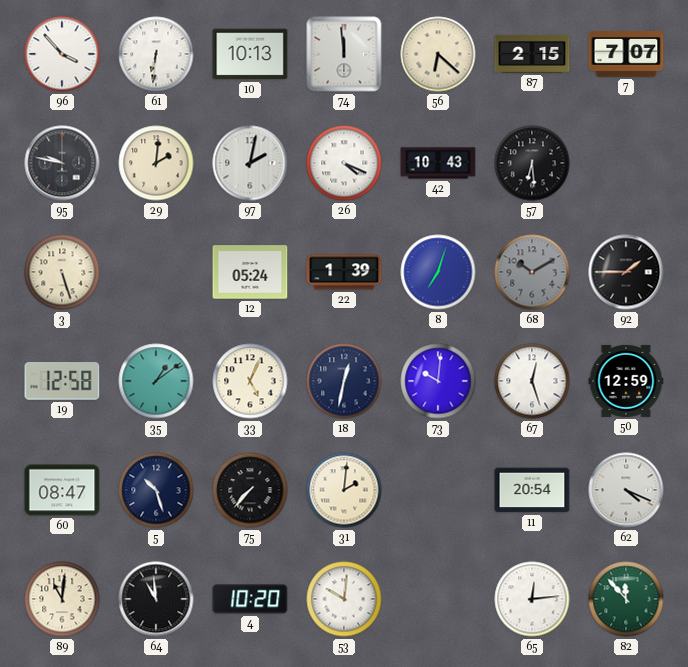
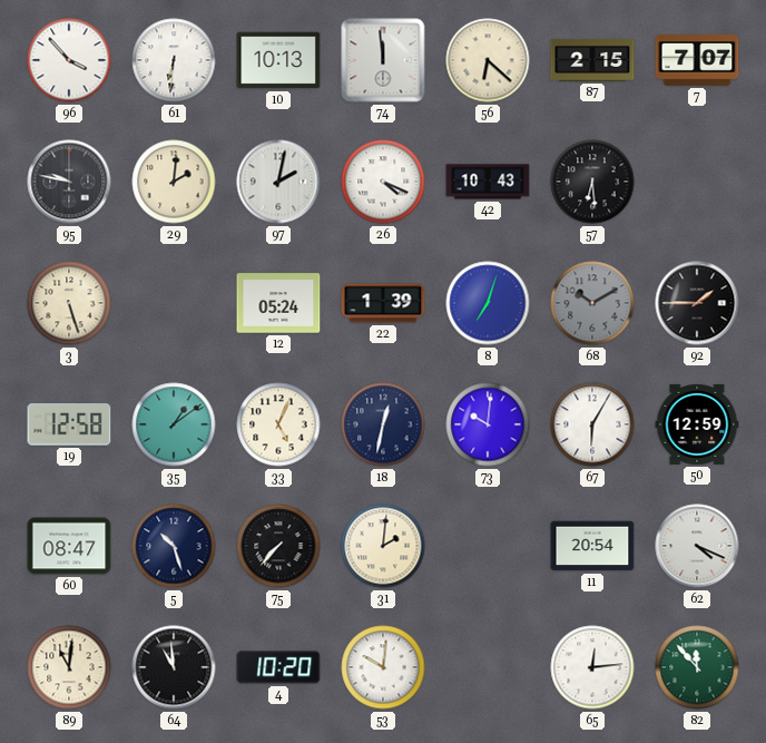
67: 12:27 -> 6:05 (592, 424)
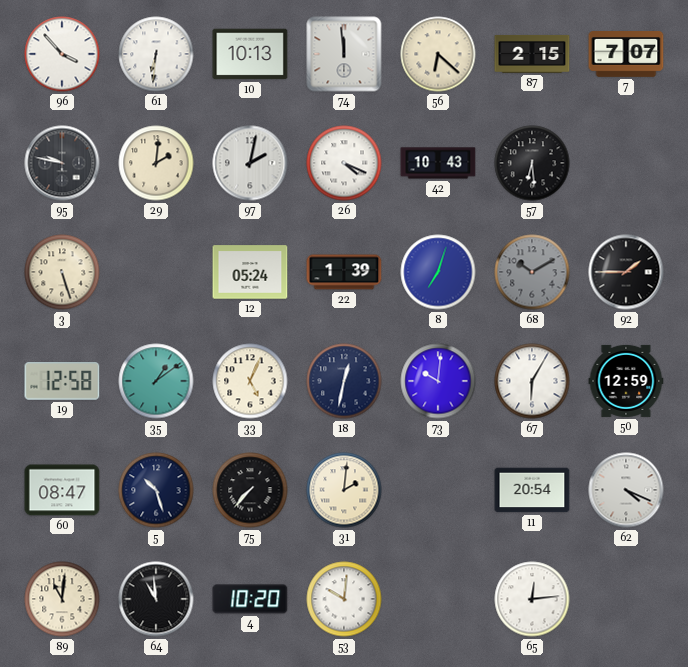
82: 11:53 -> none (697, 667)
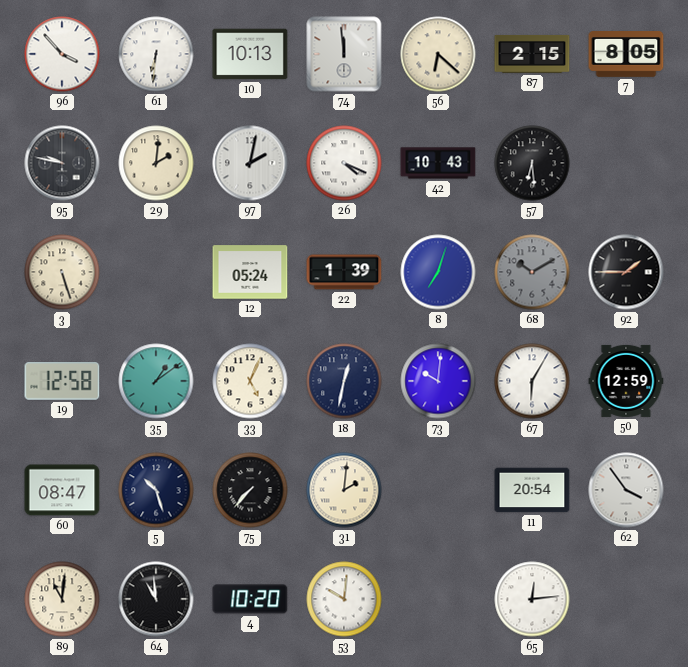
7: 7:07 -> 8:05 (626, 55)
62: 4:19 -> 3:54 (626, 490)
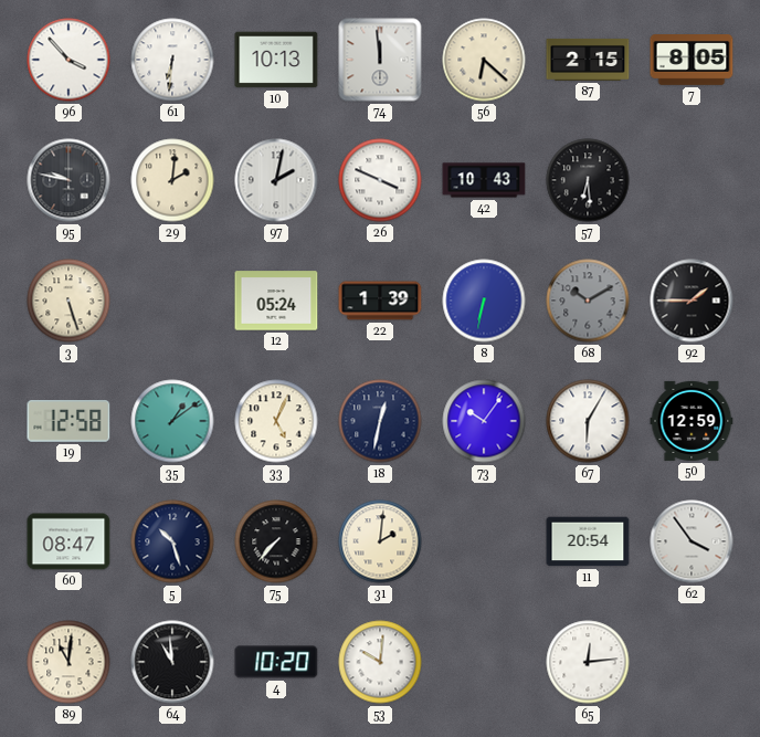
26: 4:19 -> 3:49 (380, 180)
8: 7:03 -> 6:32 (484, 301)
73: 10:01 -> 10:06 (484, 421)
